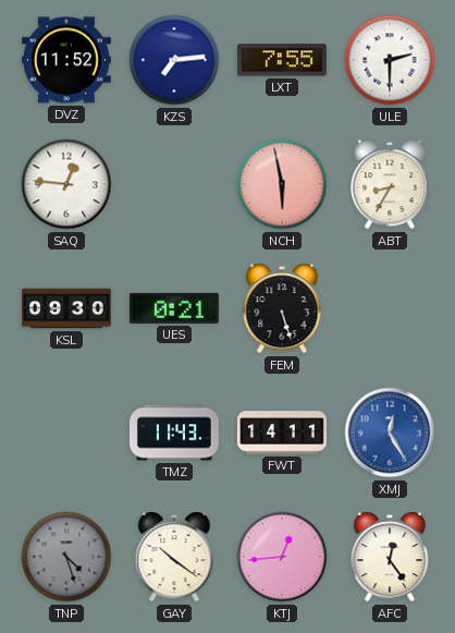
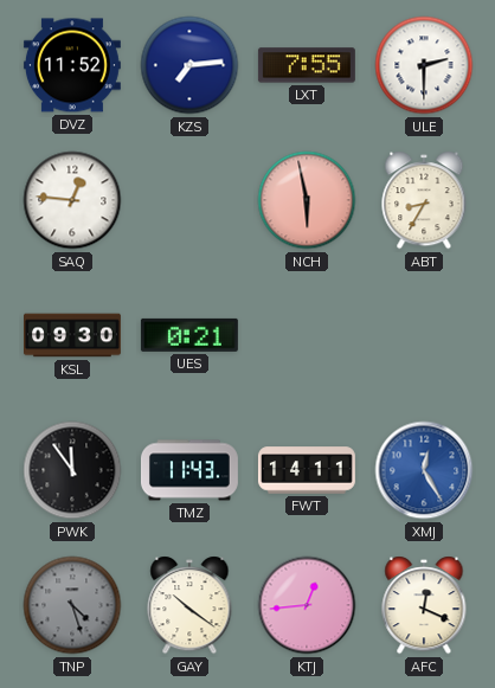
FEM: 5:27 -> none (282, 308)
PWK: none -> 11:54 (72, 470)
AFC: 12:24 -> 12:19 (424, 605)
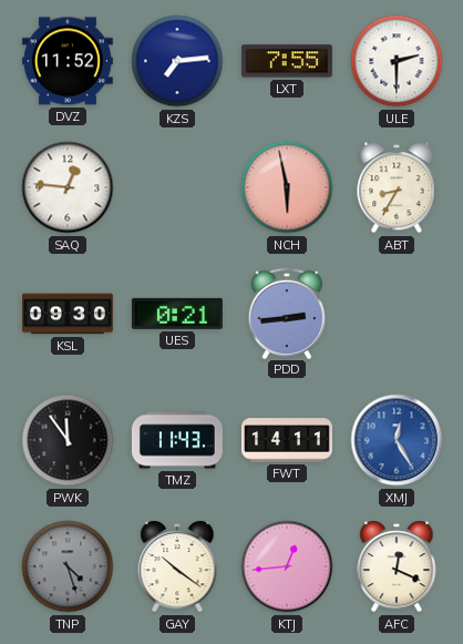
PDD: none -> 2:44 (286, 313)
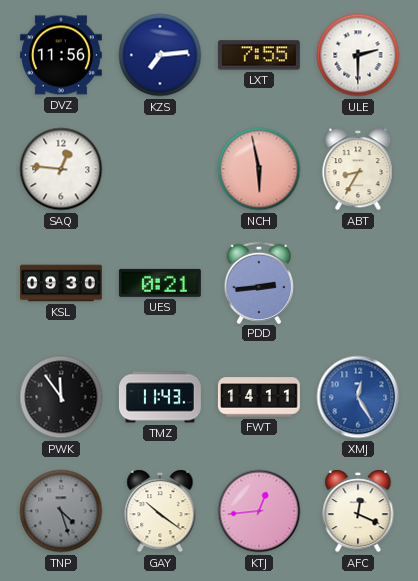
DVZ: 11:52 -> 11:56 (61, 55)
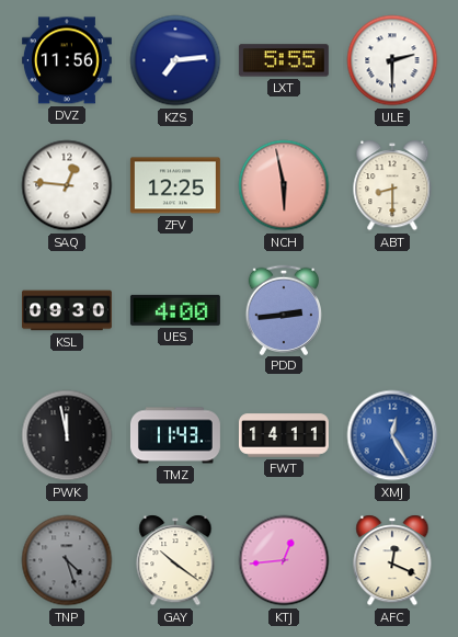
LXT: 7:55 -> 5:55 (284, 60)
ZFV: none -> 12:25 (175, 185)
ABT: 8:35 -> 8:30 (392, 185)
UES: 0:21 -> 4:00 (175, 310)
PWK: 11:54 -> 11:58 (67, 435)
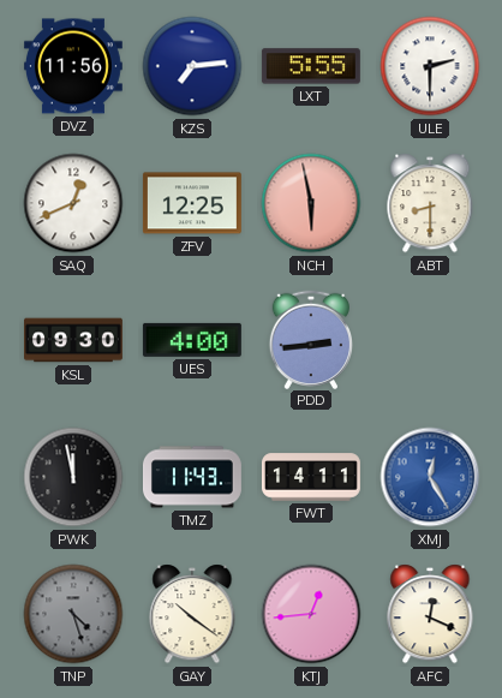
SAQ: 12:46 -> 12:41 (73, 203)
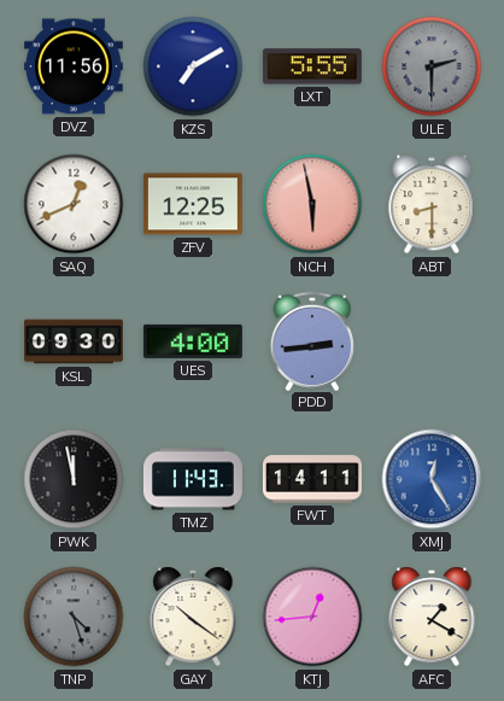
KZS: 7:14 -> 7:10 (193, 66)
ULE dial: white -> grey (432, 66)
AFC: 12:19 -> 1:20 (432, 617)
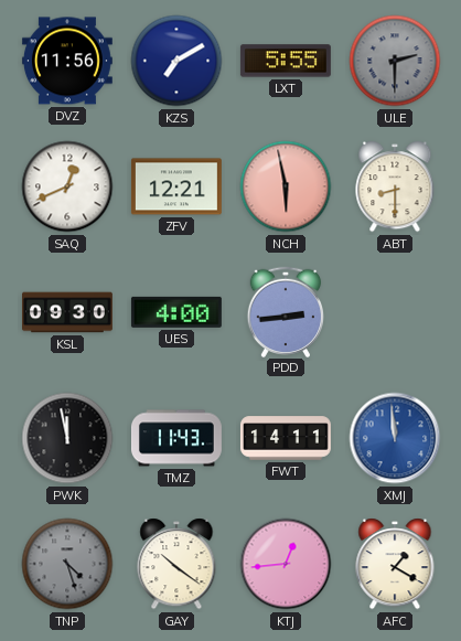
ZFV: 12:25 -> 12:21 (176, 186)
XMJ: 12:25 -> 11:59 (395, 438)
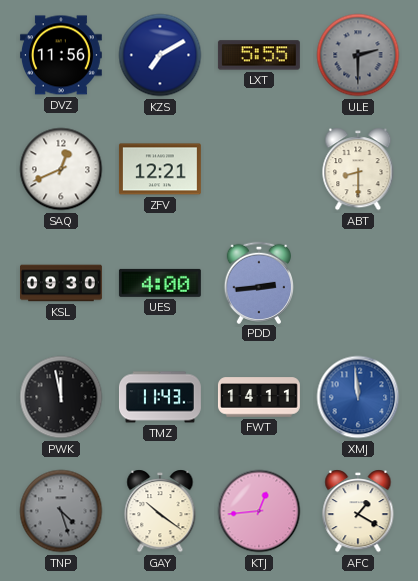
NCH: 5:58 -> none (286, 186)
